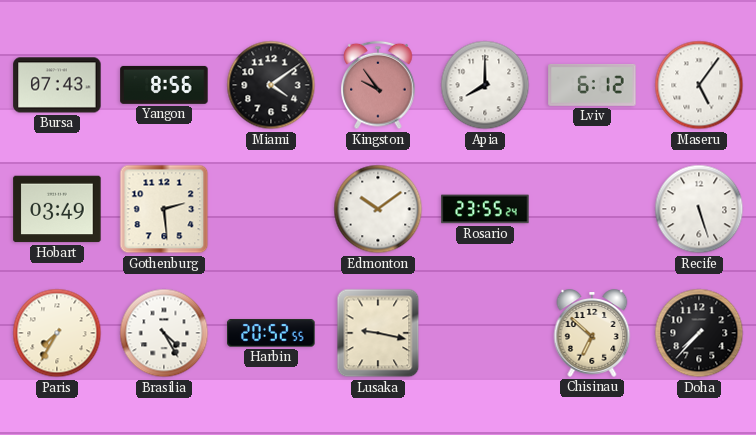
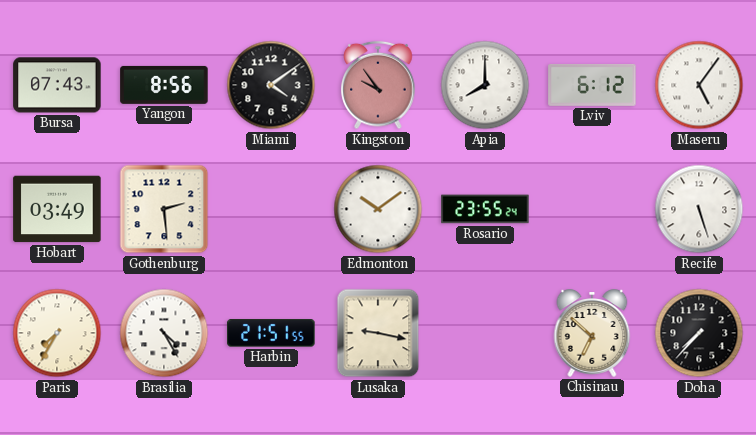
Harbin: 20:52 -> 21:51 (271, 333)
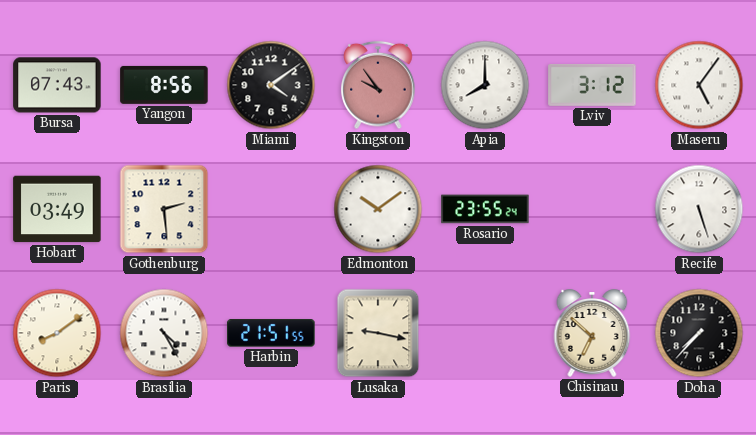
Lviv: 6:12 -> 3:12 (592, 85)
Paris: 7:35 -> 8:09 (57, 333)
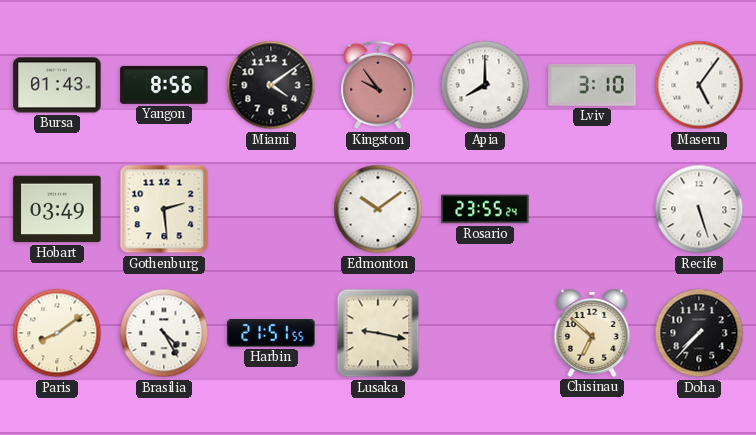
Bursa: 07:43 -> 01:43 (57, 85)
Lviv: 3:12 -> 3:10 (592, 85)
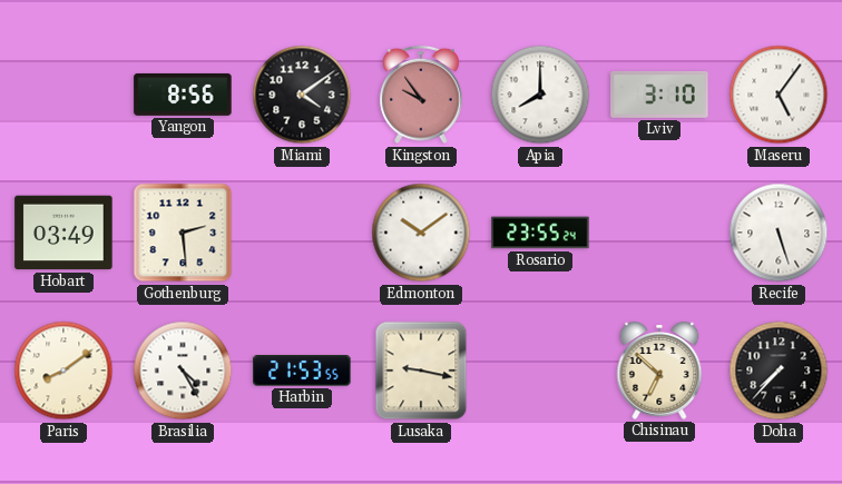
Bursa: 01:43 -> none (57, 85)
Harbin: 21:51 -> 21:53 (302, 371)
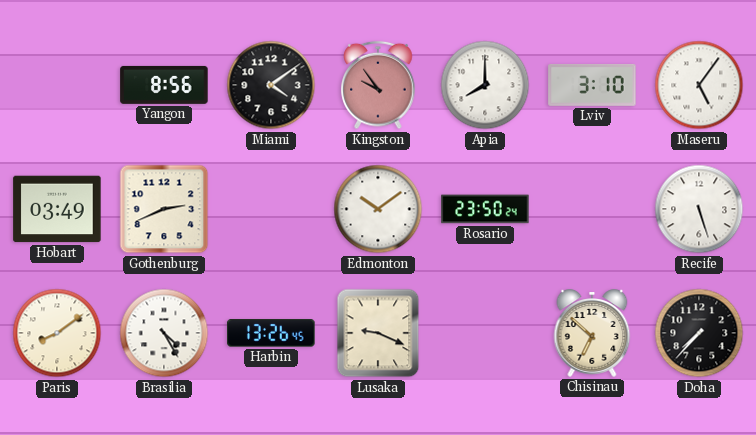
Gothenburg: 2:29 -> 2:41 (164, 209)
Rosario: 23:55 -> 23:50 (485, 209)
Harbin: 21:53 -> 13:26 (271, 333)
Lusaka: 9:17 -> 9:19 (378, 333)
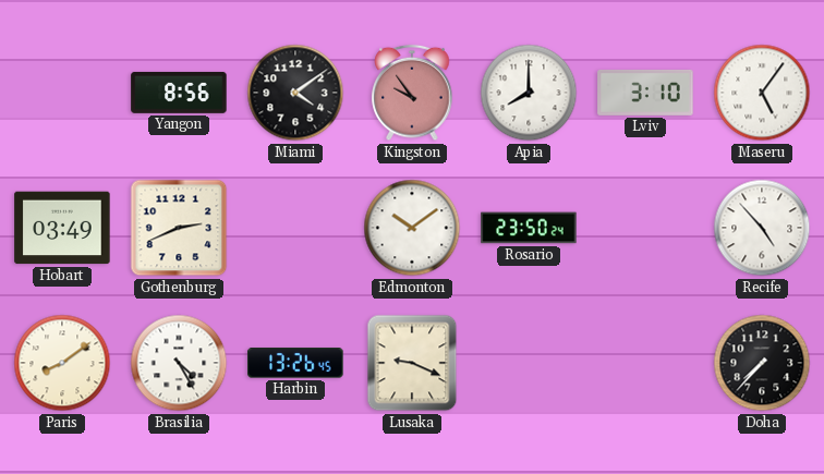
Recife: 5:27 -> 4:53 (762, 228)
Chisinau: 6:52 -> none (592, 333)
